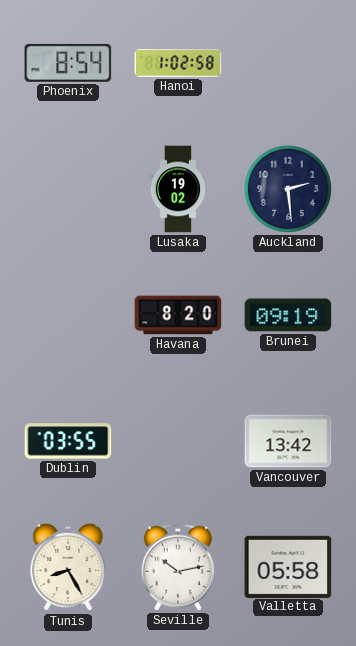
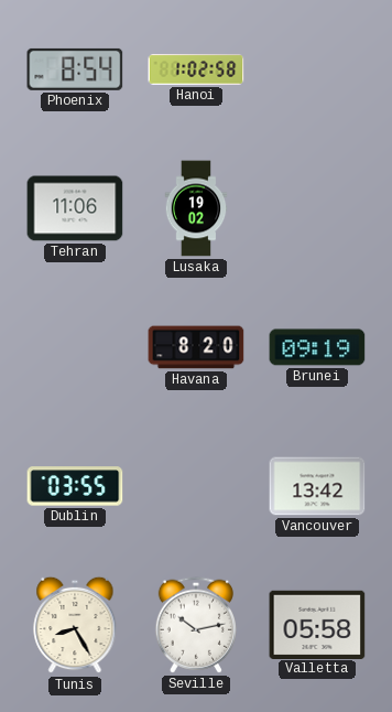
Tehran: none -> 11:06 (75, 208)
Auckland: 2:29 -> none (288, 189)
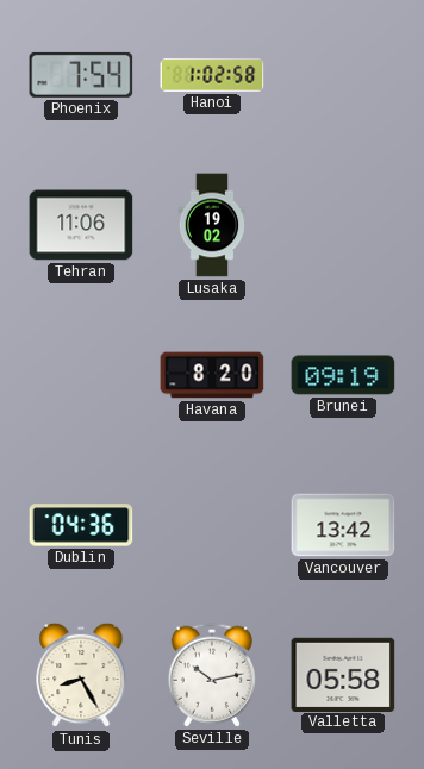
Phoenix: 8:54 -> 7:54 (81, 75)
Dublin: 03:55 -> 04:36 (81, 525)
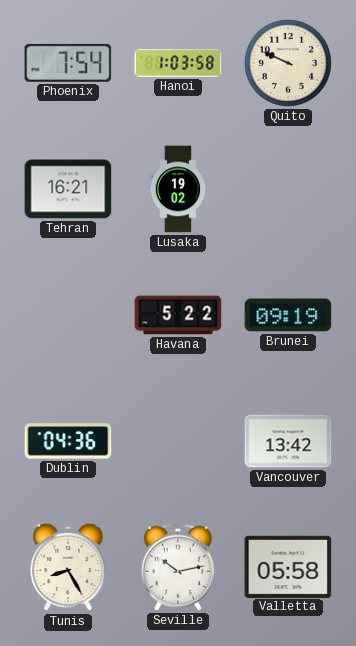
Hanoi: 1:02 -> 1:03 (178, 63)
Quito: none -> 9:49 (288, 63)
Tehran: 11:06 -> 16:21 (68, 189)
Havana: 8:20 -> 5:22 (178, 315)
